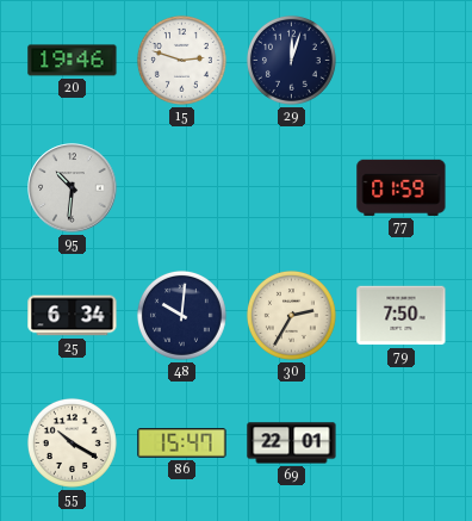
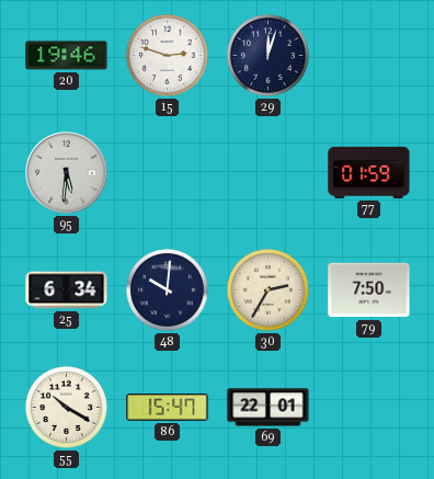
95: 10:31 -> 5:31 (67, 173)
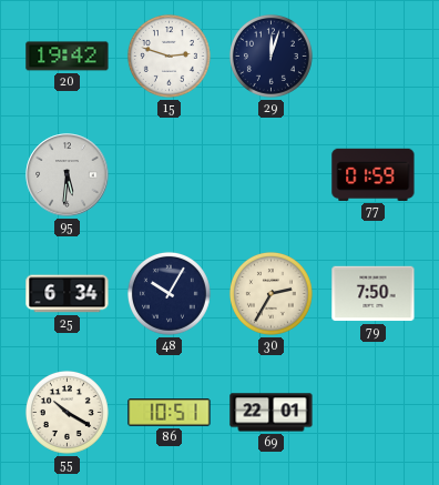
20: 19:46 -> 19:42 (68, 57)
48: 10:01 -> 10:05 (169, 293)
86: 15:47 -> 10:51 (170, 413)
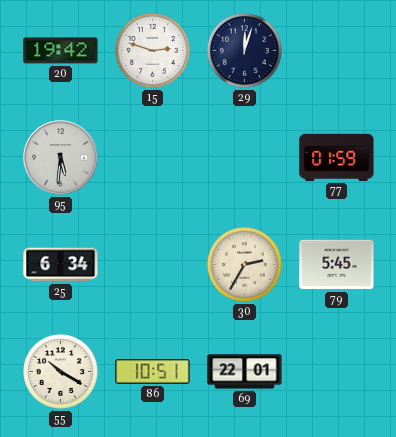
48: 10:05 -> none (169, 293)
79: 7:50 -> 5:45 (337, 265)
